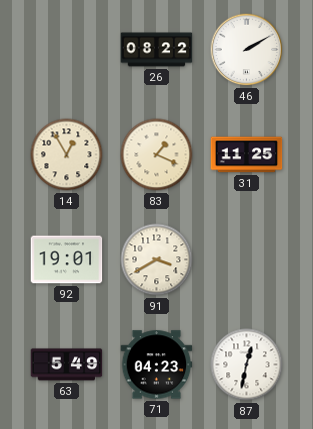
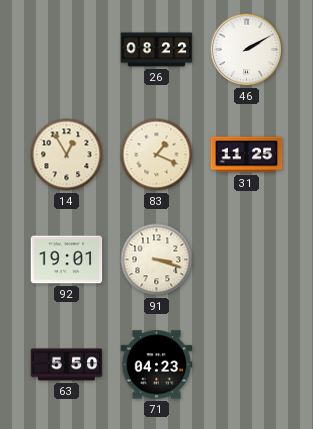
91: 3:40 -> 3:18 (157, 260)
63: 5:49 -> 5:50 (67, 365)
87: 12:32 -> none (247, 365)
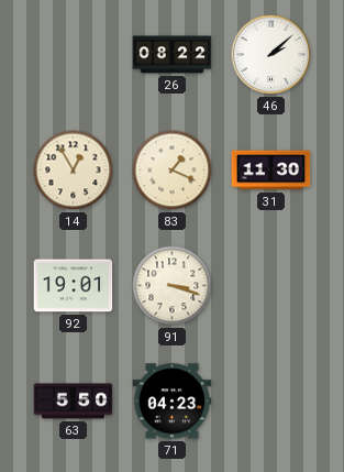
46: 2:10 -> 2:08 (271, 55)
31: 11:25 -> 11:30 (271, 171)
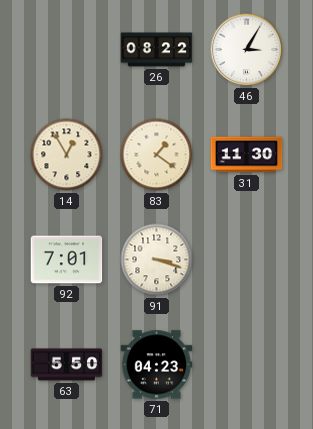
46: 2:08 -> 3:05 (247, 50)
83: 1:19 -> 1:21 (157, 155)
92: 19:01 -> 7:01 (67, 260)
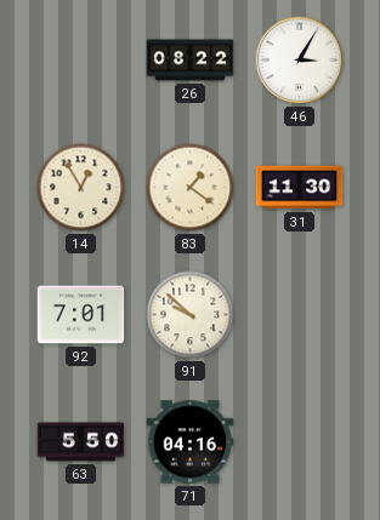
91: 3:18 -> 9:52 (191, 315)
71: 04:23 -> 04:16 (191, 442)
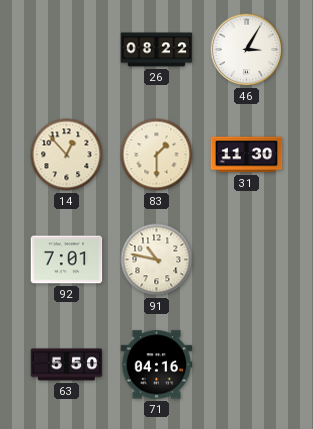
14: 12:55 -> 12:53 (67, 155)
83: 1:21 -> 1:30 (157, 155)
91: 9:52 -> 10:47 (157, 260)
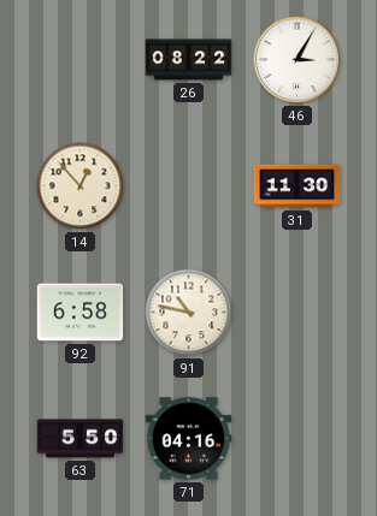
83: 1:30 -> none (157, 155)
92: 7:01 -> 6:58 (81, 313)
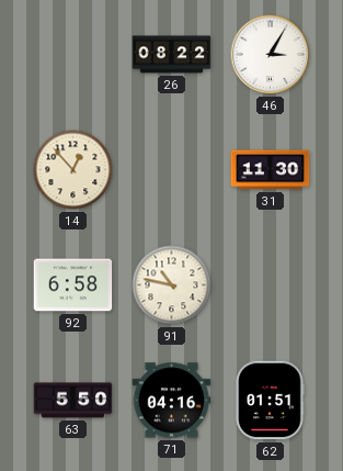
62: none -> 01:51 (270, 401)
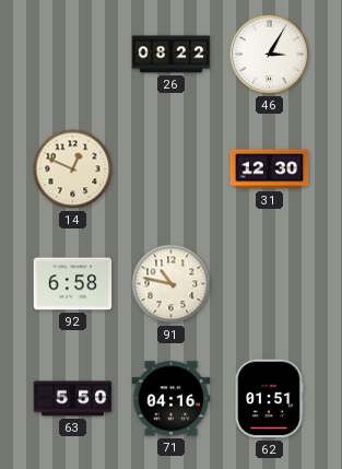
14: 12:53 -> 12:49 (73, 169)
31: 11:30 -> 12:30 (270, 169)
